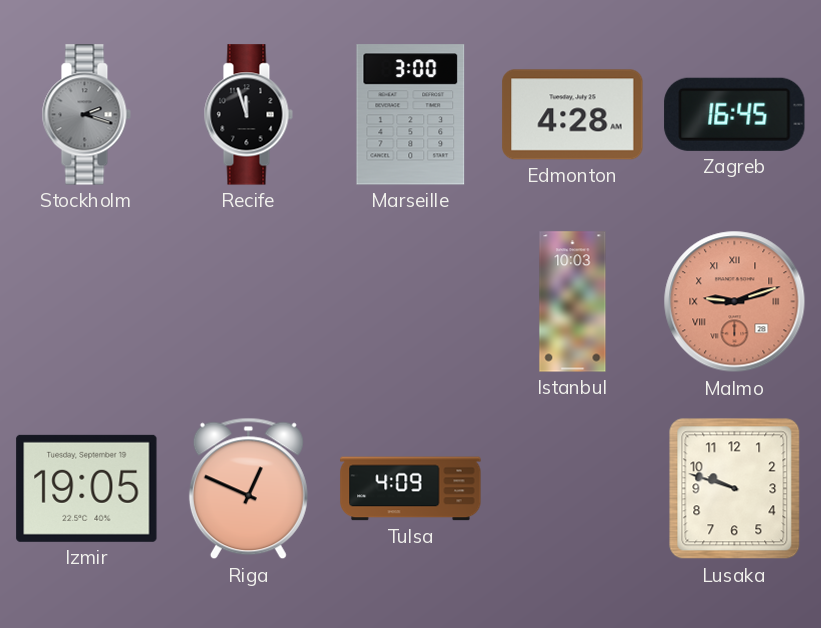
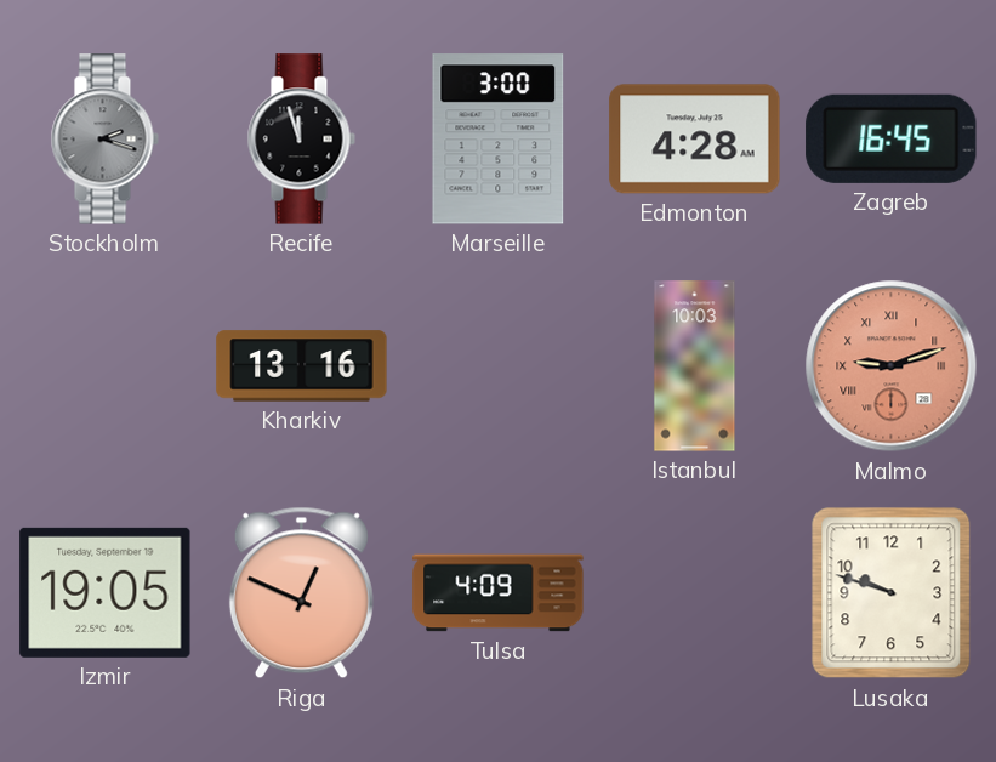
Kharkiv: none -> 13:16 (302, 366)
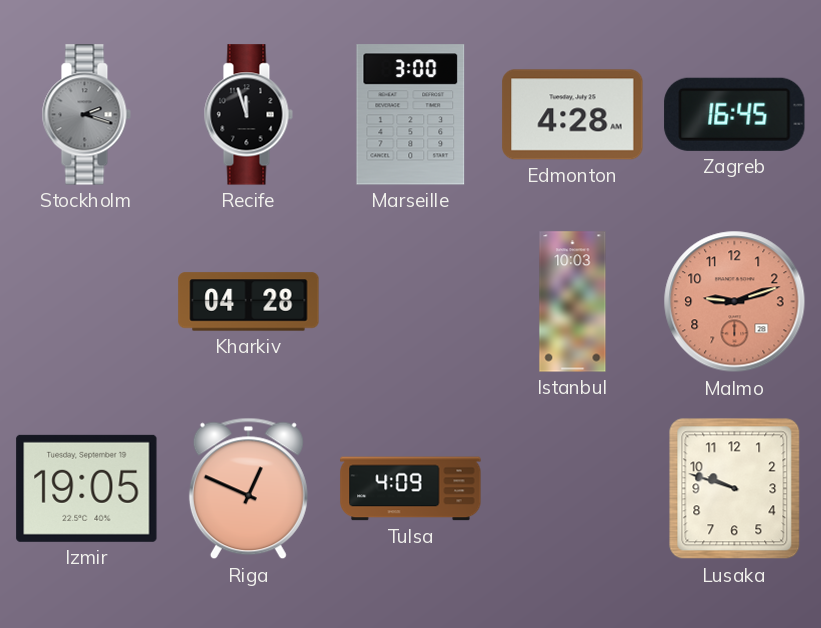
Kharkiv: 13:16 -> 04:28 (249, 302)
Malmo numerals: Roman -> Arabic (735, 302)
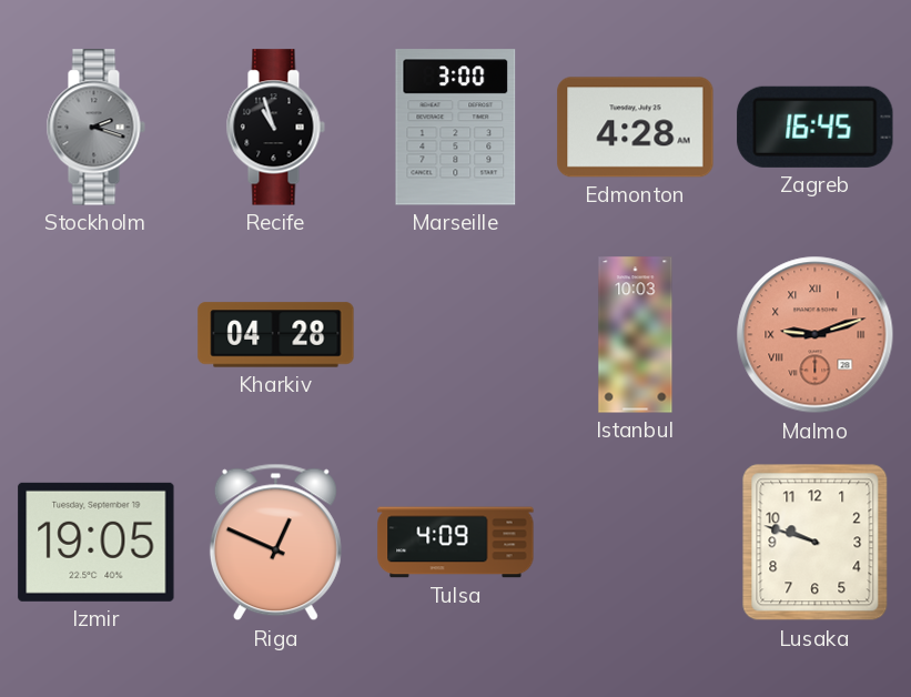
Recife: 11:57 -> 10:57 (275, 128)
Malmo numerals: Arabic -> Roman (816, 335)
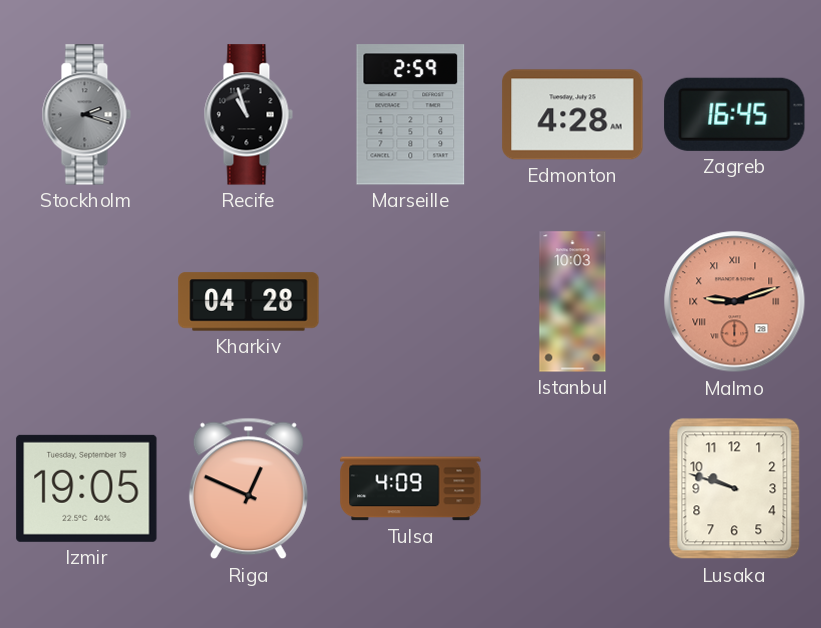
Marseille: 3:00 -> 2:59 (411, 115)
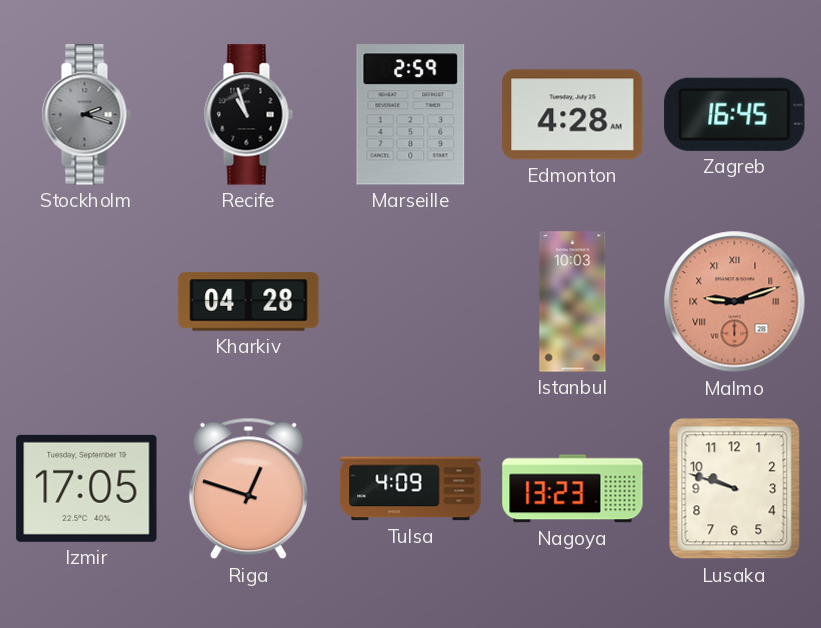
Izmir: 19:05 -> 17:05 (87, 488)
Riga: 12:49 -> 12:48 (248, 489)
Nagoya: none -> 13:23 (573, 489)
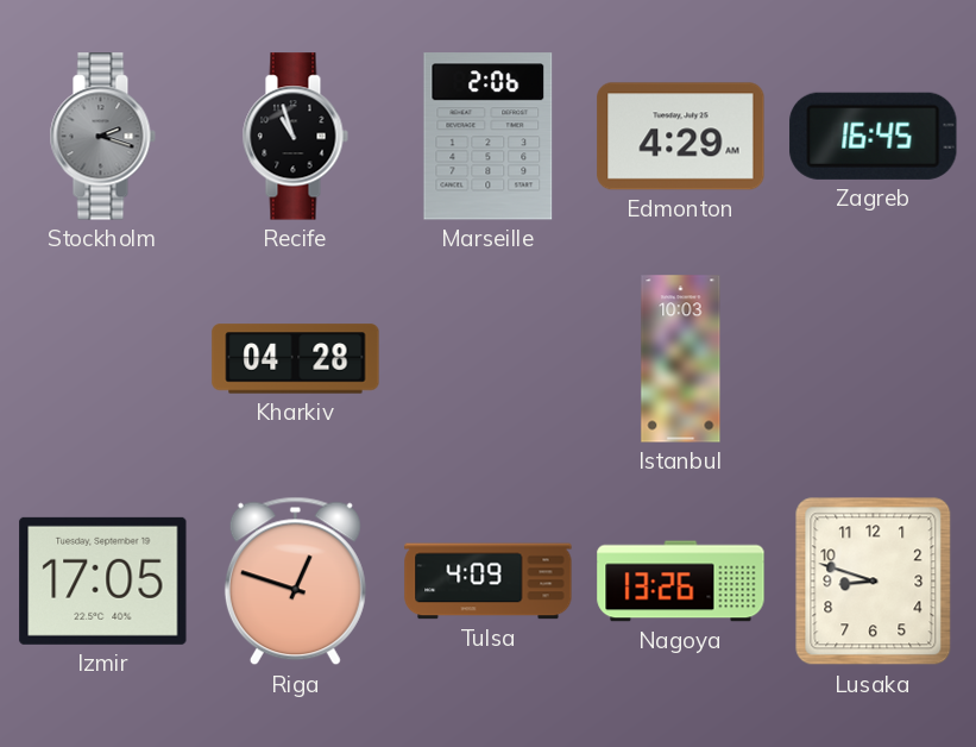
Marseille: 2:59 -> 2:06 (489, 137)
Edmonton: 4:28 -> 4:29 (681, 137)
Malmo: 9:12 -> none (735, 302)
Nagoya: 13:23 -> 13:26 (681, 582)
Lusaka: 9:48 -> 8:48 (874, 582)
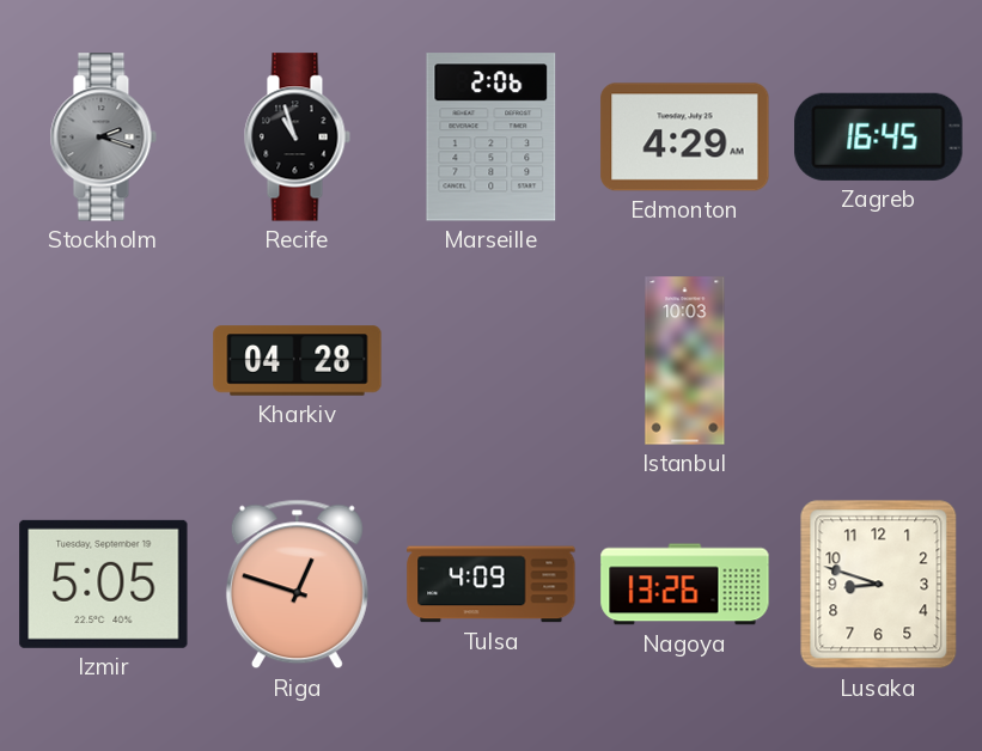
Izmir: 17:05 -> 5:05 (104, 584)
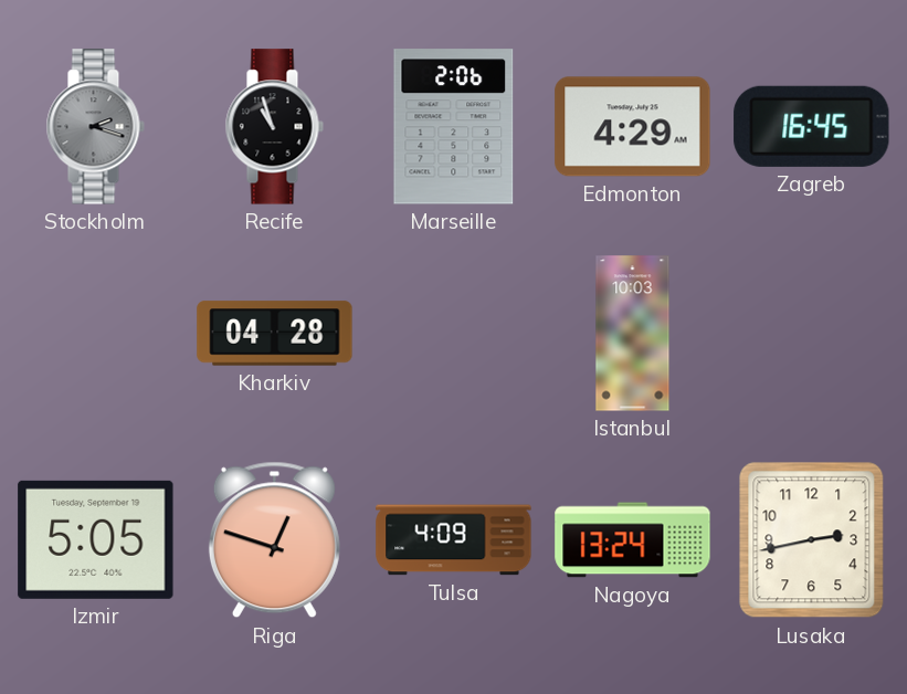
Nagoya: 13:26 -> 13:24 (633, 540)
Lusaka: 8:48 -> 2:43 (812, 540)
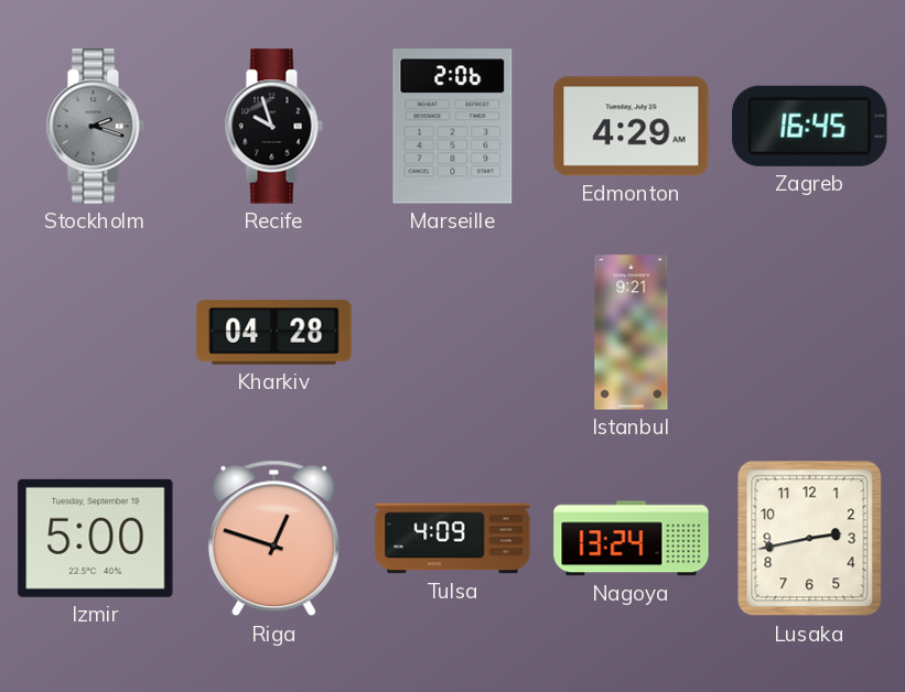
Recife: 10:57 -> 9:57 (273, 127)
Istanbul: 10:03 -> 9:21 (632, 333)
Izmir: 5:05 -> 5:00 (96, 538)
